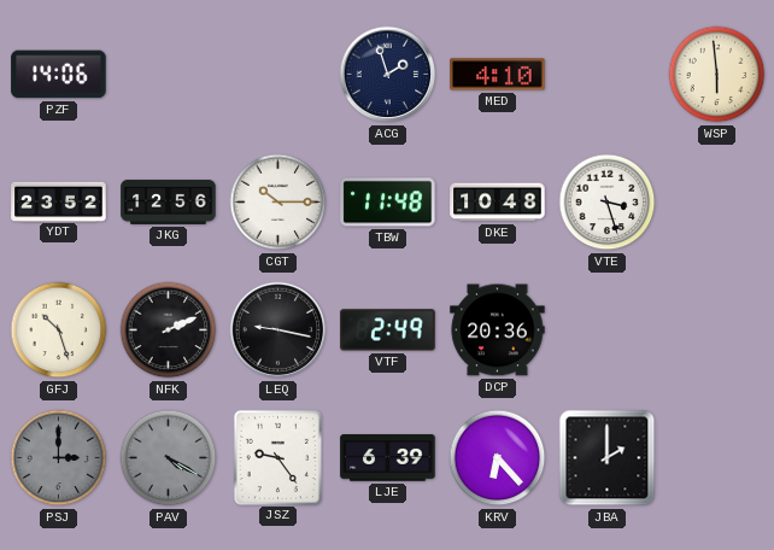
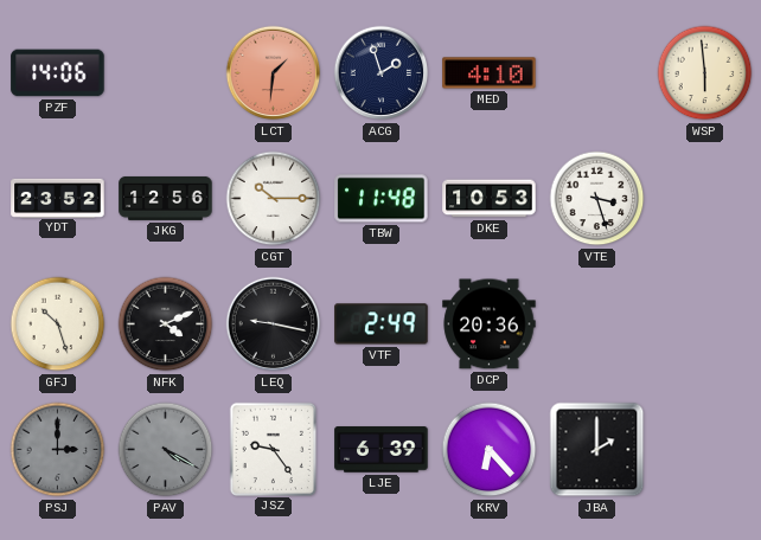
LCT: none -> 1:31 (274, 73)
DKE: 10:48 -> 10:53 (490, 199)
NFK: 2:11 -> 4:11 (166, 324)
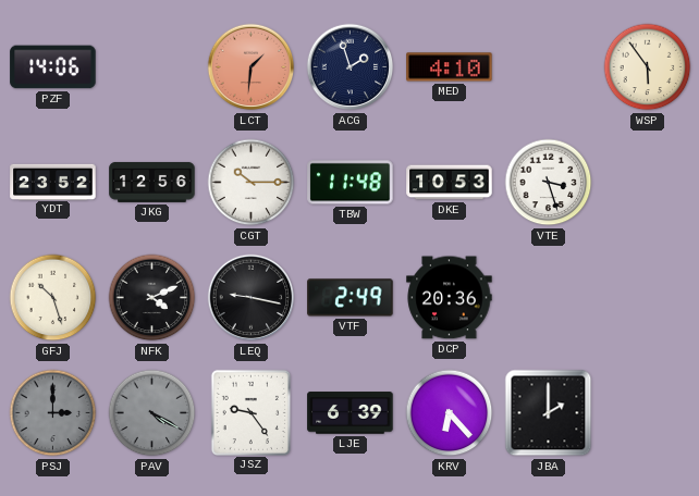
WSP: 5:59 -> 5:54 (648, 67)
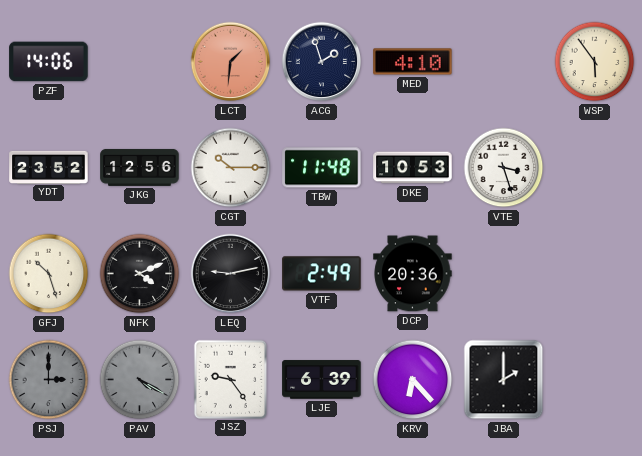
LEQ: 9:17 -> 9:13 (231, 274)
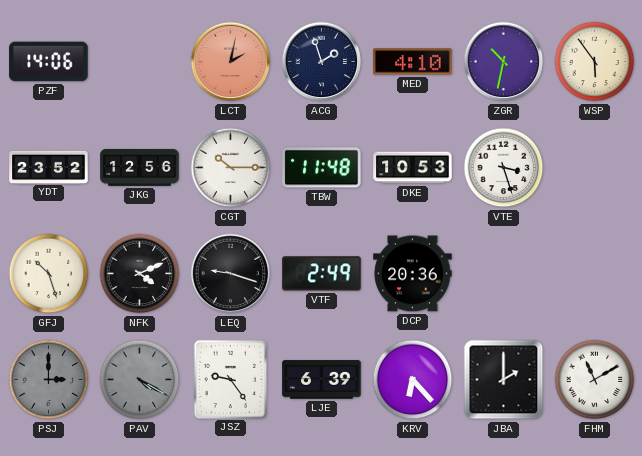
LCT: 1:31 -> 2:02 (231, 62)
ZGR: none -> 10:32 (504, 62)
LEQ: 9:13 -> 9:18 (231, 274)
FHM: none -> 11:10 (595, 380)
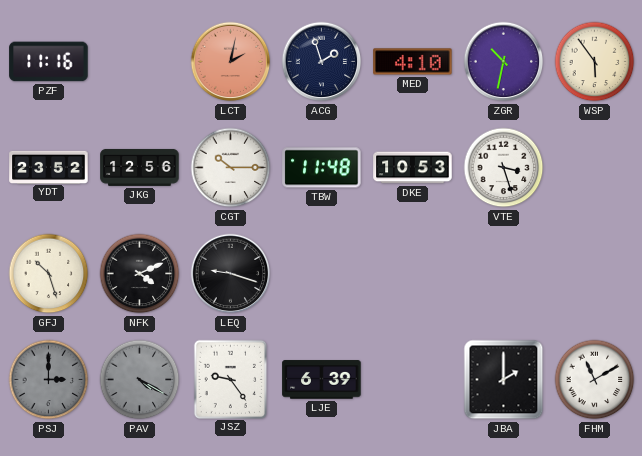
PZF: 14:06 -> 11:16 (49, 62)
VTF: 2:49 -> none (322, 274)
DCP: 20:36 -> none (413, 274)
KRV: 6:23 -> none (413, 380)
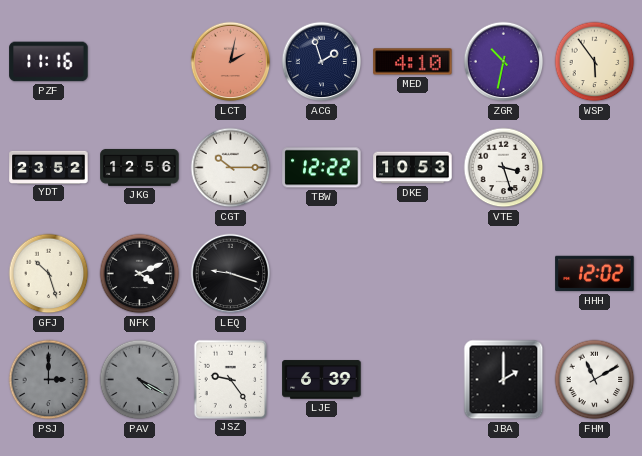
TBW: 11:48 -> 12:22 (322, 168)
HHH: none -> 12:02 (595, 274)
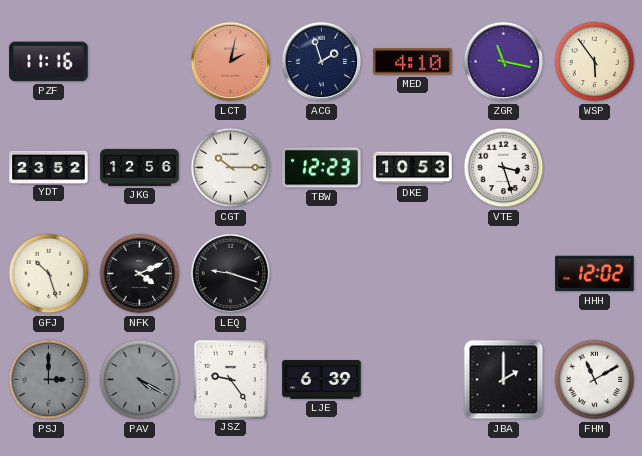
ZGR: 10:32 -> 11:17 (504, 62)
TBW: 12:22 -> 12:23 (322, 168)
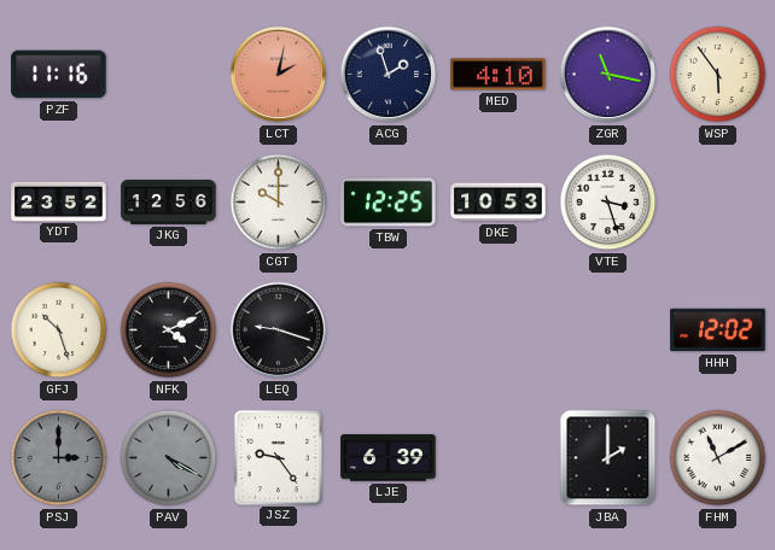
CGT: 10:15 -> 10:00 (279, 203)
TBW: 12:23 -> 12:25 (389, 203)
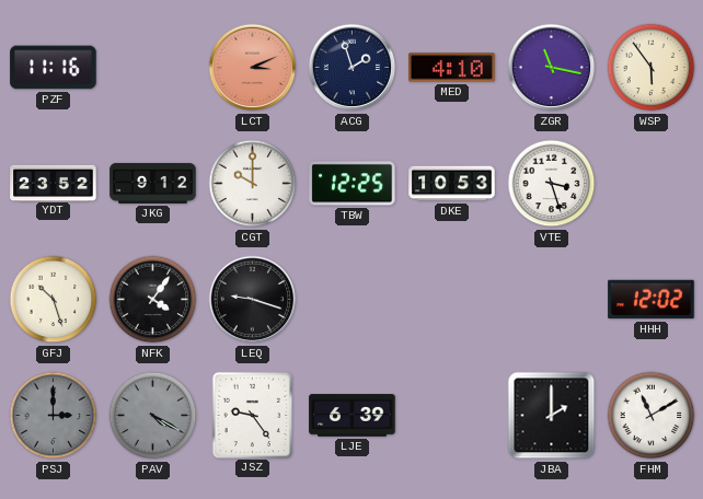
LCT: 2:02 -> 3:11 (253, 68)
JKG: 12:56 -> 9:12 (153, 183)
NFK: 4:11 -> 4:06 (153, 300)
